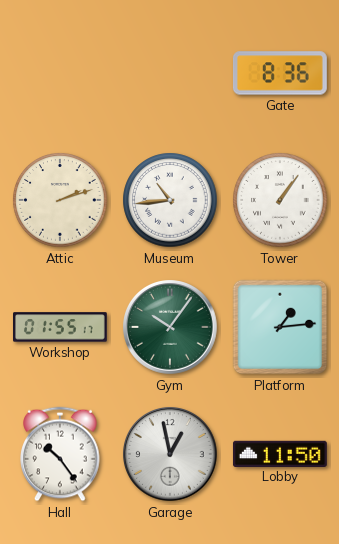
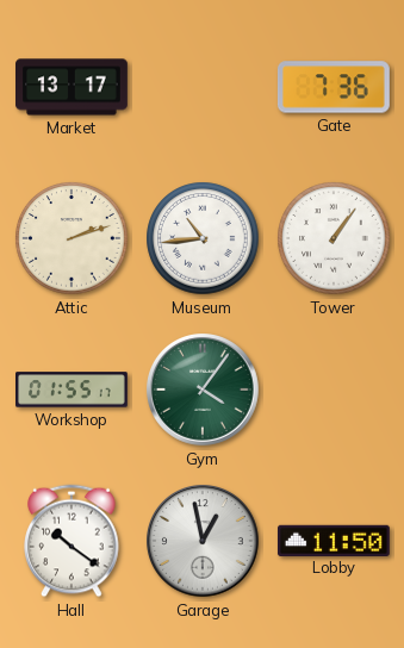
Market: none -> 13:17 (73, 87)
Gate: 8:36 -> 7:36 (334, 87)
Gym: 10:06 -> 4:06 (204, 391)
Platform: 1:14 -> none (280, 327)
Hall: 10:24 -> 10:21 (72, 541)
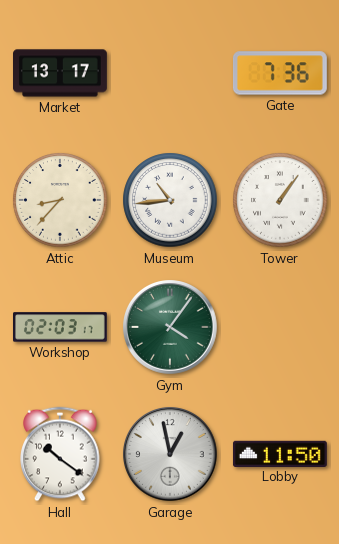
Attic: 2:12 -> 8:37 (60, 200)
Workshop: 01:55 -> 02:03 (61, 327)
